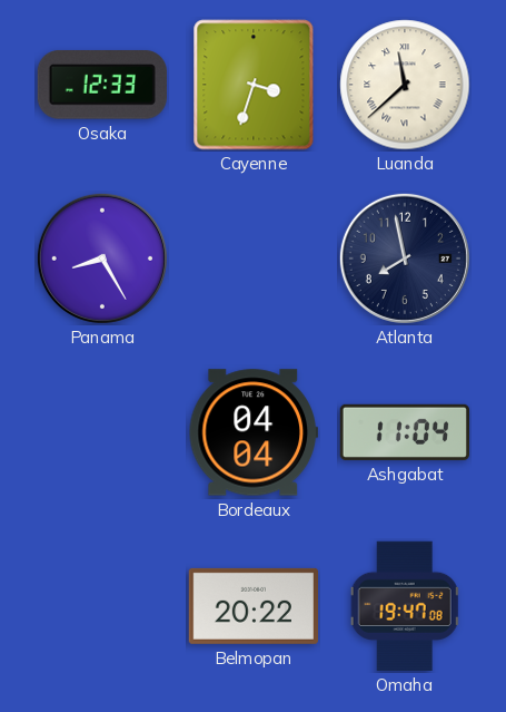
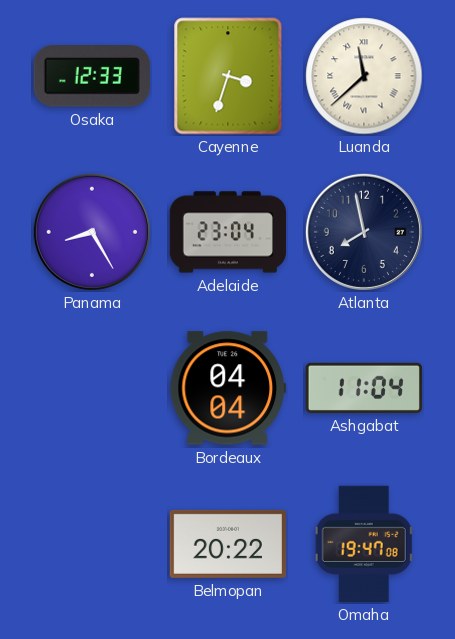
Adelaide: none -> 23:04 (227, 232)
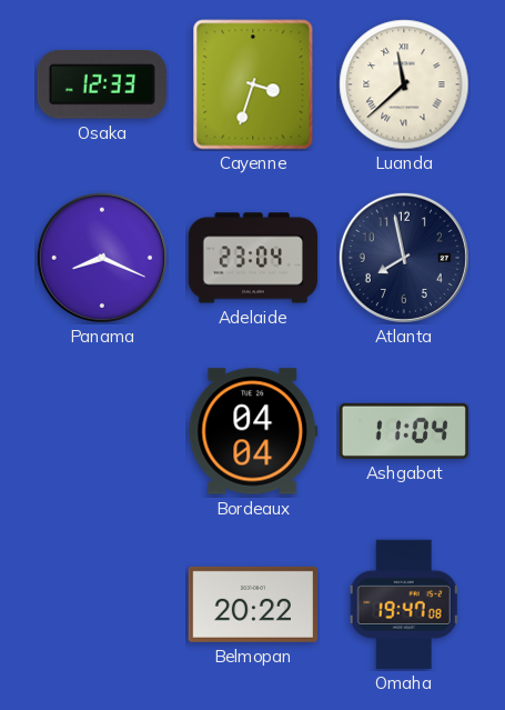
Panama: 8:25 -> 8:19 (102, 258)
